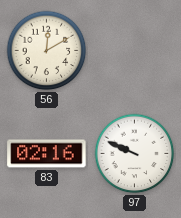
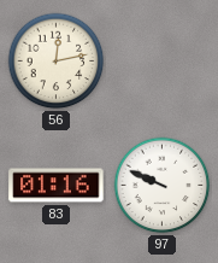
56: 12:10 -> 12:13 (57, 62)
83: 02:16 -> 01:16 (57, 186)
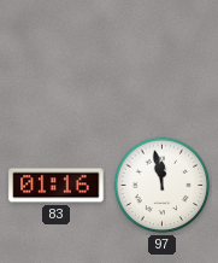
56: 12:13 -> none (57, 62)
97: 9:49 -> 11:58 (163, 186)
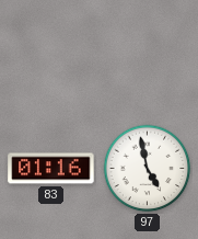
97: 11:58 -> 4:58 (148, 169)
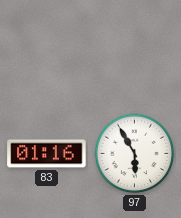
97: 4:58 -> 5:55 (135, 154)
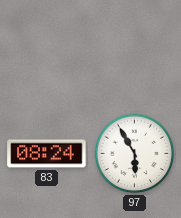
83: 01:16 -> 08:24 (47, 154)
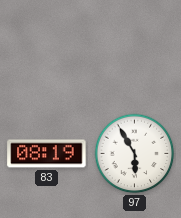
83: 08:24 -> 08:19 (47, 154)
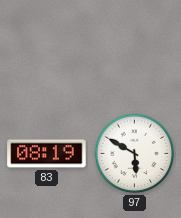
97: 5:55 -> 5:50 (135, 154)
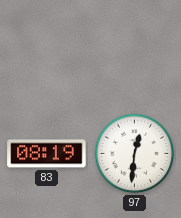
97: 5:50 -> 12:31 (135, 154)
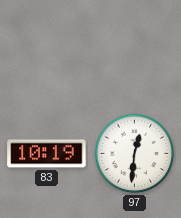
83: 08:19 -> 10:19 (47, 154)
